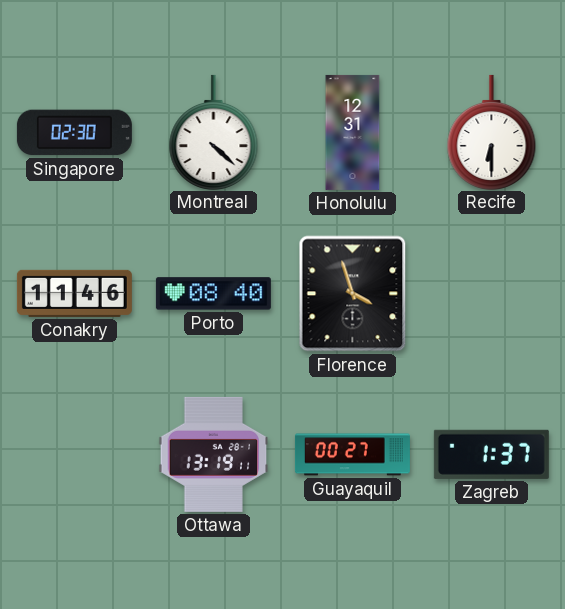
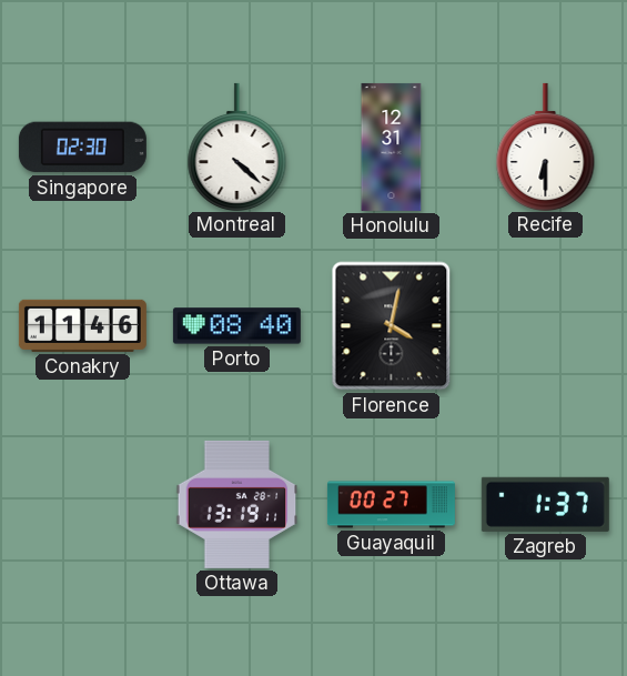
Florence: 3:57 -> 4:02 (392, 326)
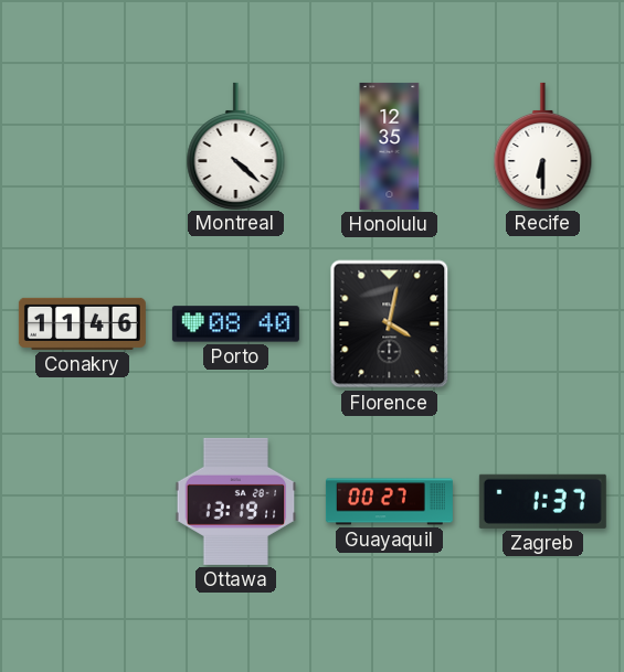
Singapore: 02:30 -> none (82, 148)
Honolulu: 12:31 -> 12:35 (390, 146)
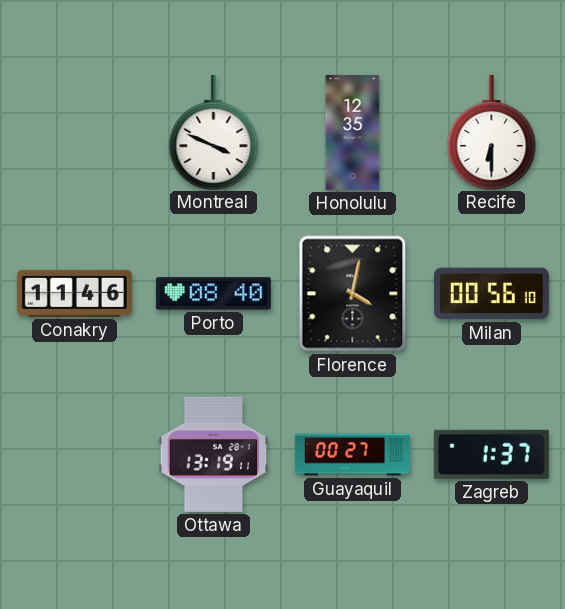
Montreal: 4:22 -> 3:49 (214, 132)
Milan: none -> 00:56 (491, 294)
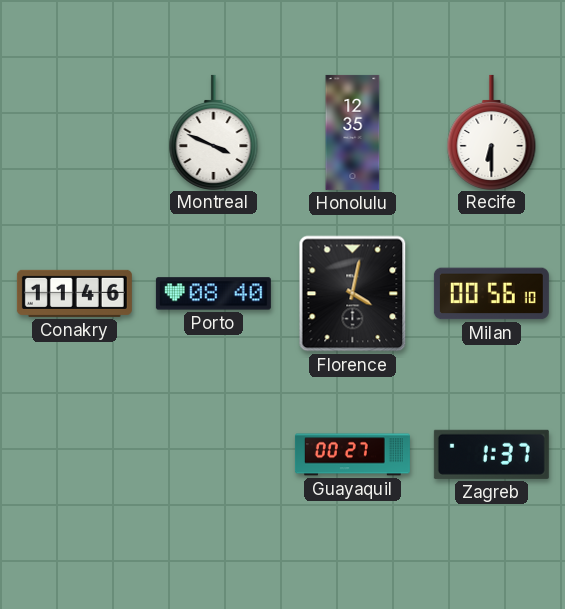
Ottawa: 13:19 -> none (214, 454)
